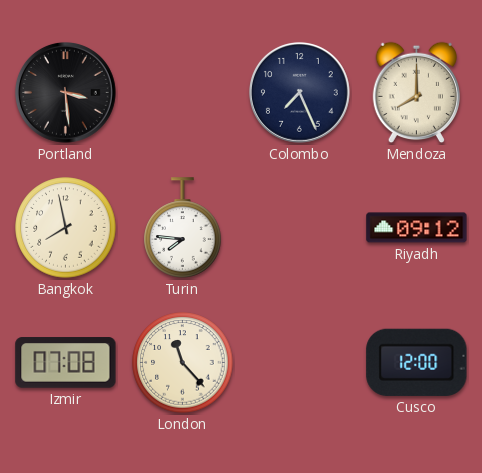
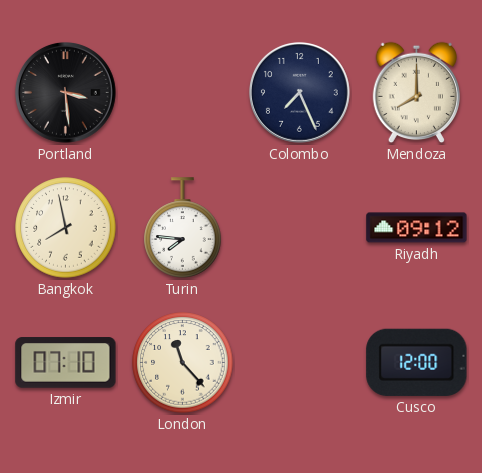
Izmir: 07:08 -> 07:10 (66, 363)
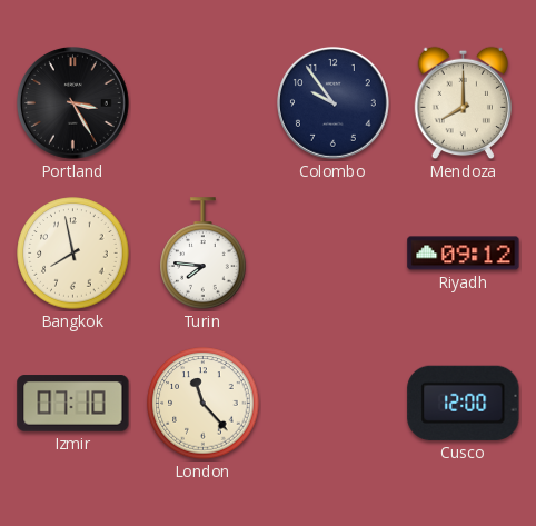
Portland: 3:29 -> 3:25 (72, 102)
Colombo: 7:26 -> 9:54 (332, 102)
